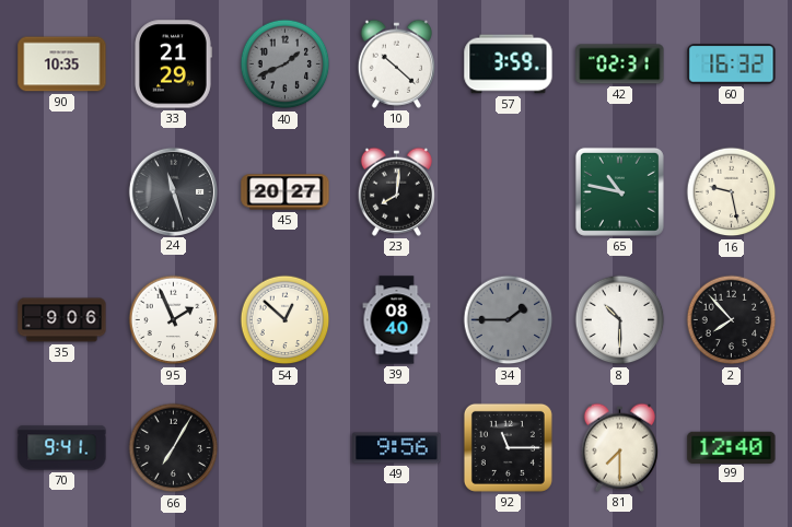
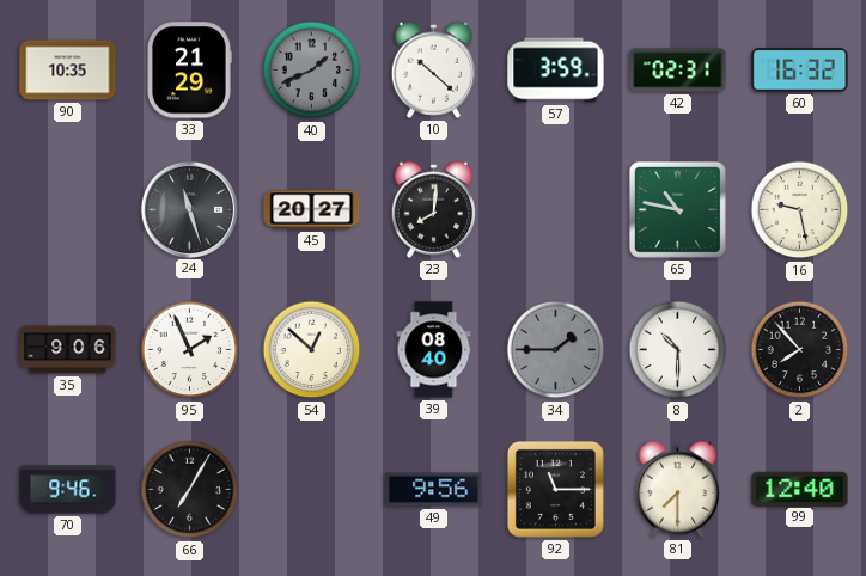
70: 9:41 -> 9:46 (68, 490)
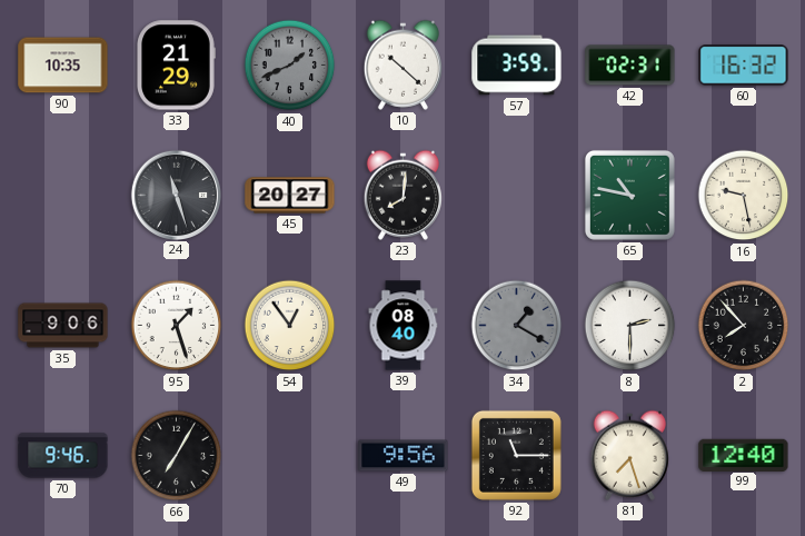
95: 1:56 -> 1:27 (177, 326)
54: 12:52 -> 12:54 (290, 326)
34: 1:45 -> 1:20 (517, 326)
8: 10:30 -> 2:30 (630, 326)
81: 7:30 -> 7:27 (629, 455)
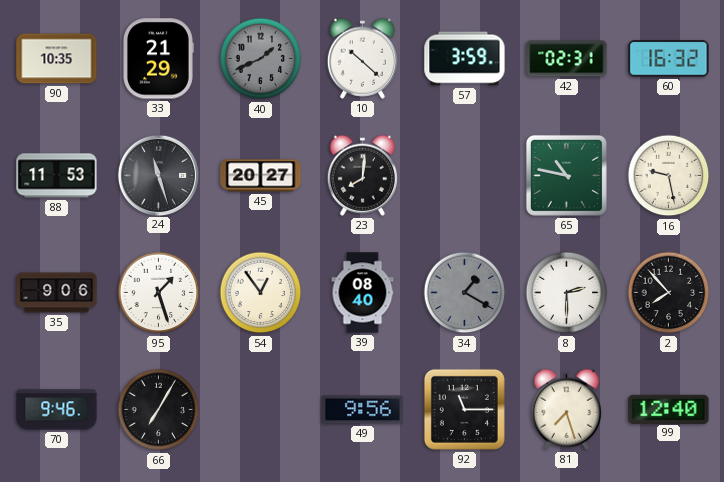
88: none -> 11:53 (57, 176)
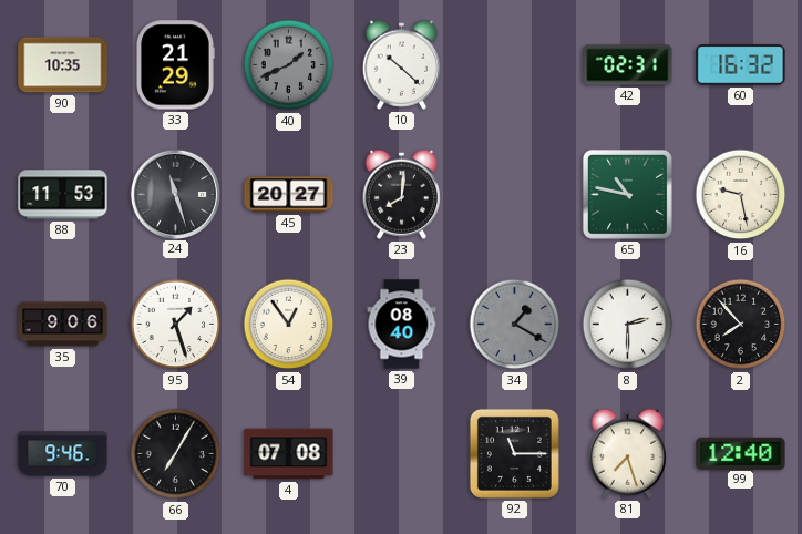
57: 3:59 -> none (465, 59)
4: none -> 07:08 (289, 454)
49: 9:56 -> none (363, 410)
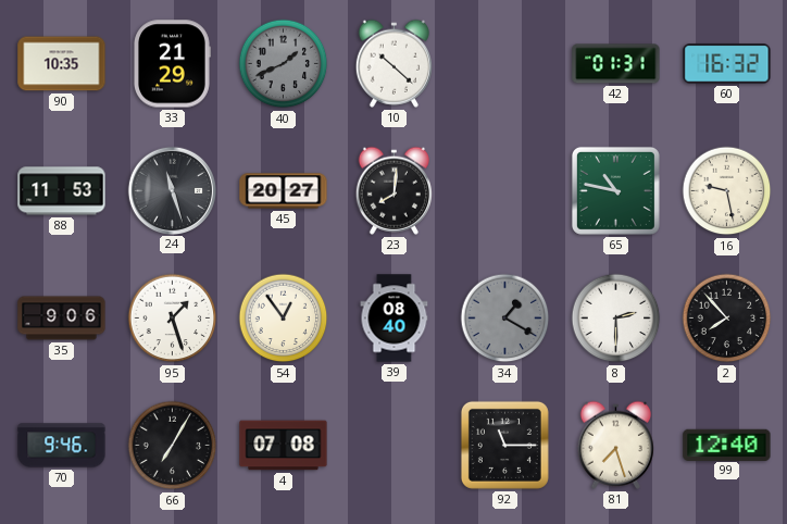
42: 02:31 -> 01:31 (616, 64)
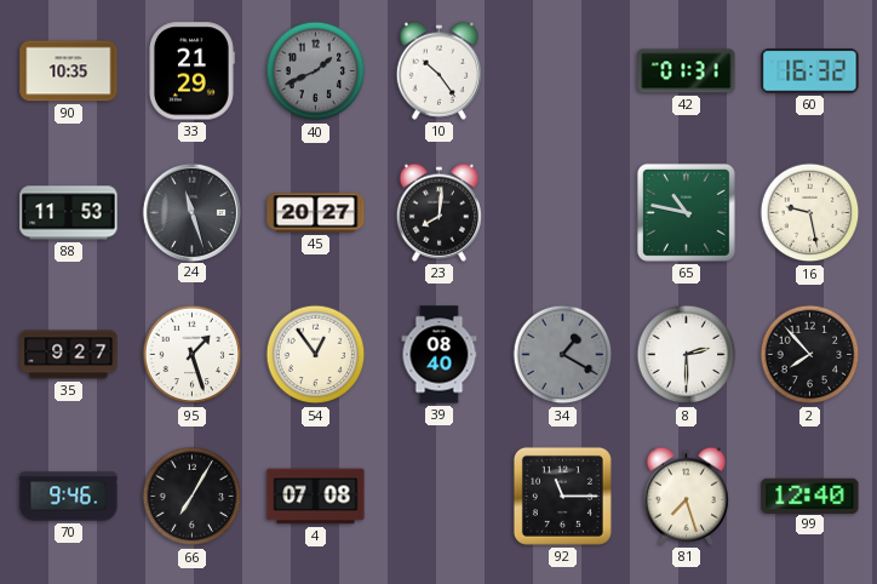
10: 10:22 -> 10:24 (438, 70)
35: 9:06 -> 9:27 (69, 355)
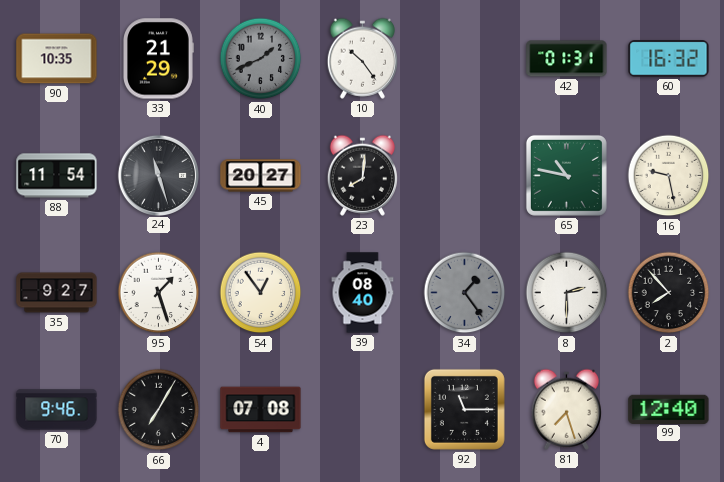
88: 11:53 -> 11:54 (57, 176)
34: 1:20 -> 1:24 (465, 293)
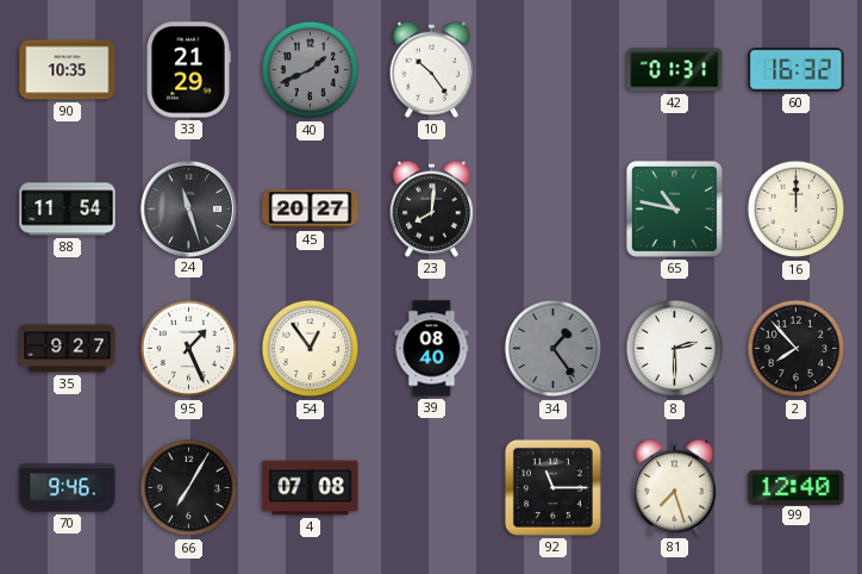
16: 9:28 -> 12:00 (797, 210)
95: 1:27 -> 1:26 (189, 349)
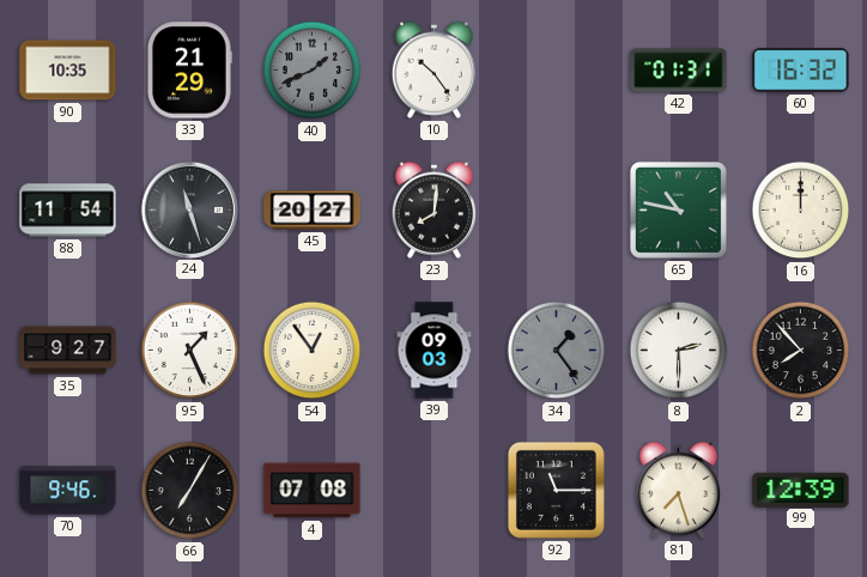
39: 08:40 -> 09:03 (435, 351)
99: 12:40 -> 12:39 (801, 490)
